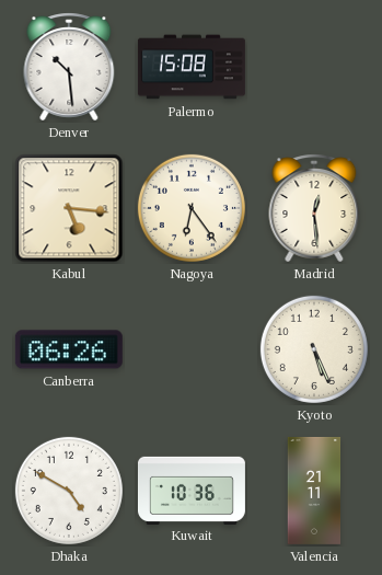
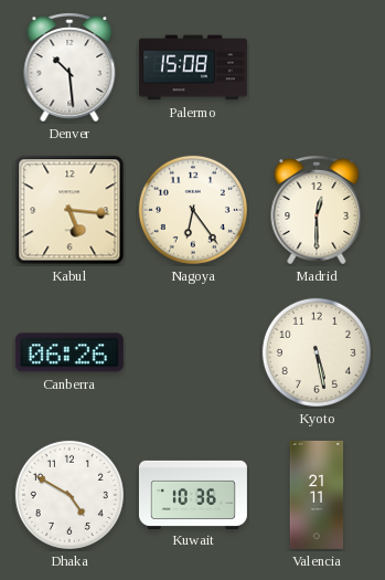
Madrid: 12:29 -> 12:30 (317, 210)
Kyoto: 5:26 -> 5:28 (317, 352)
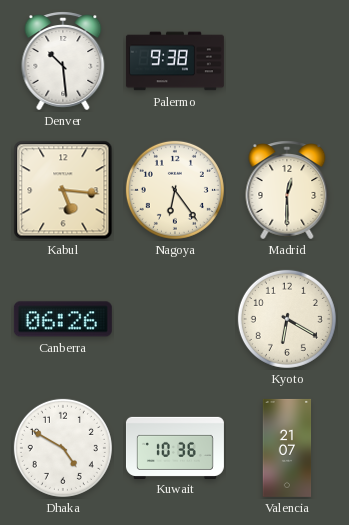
Palermo: 15:08 -> 9:38 (175, 61)
Kyoto: 5:28 -> 6:20 (287, 319)
Valencia: 21:11 -> 21:07 (287, 448)
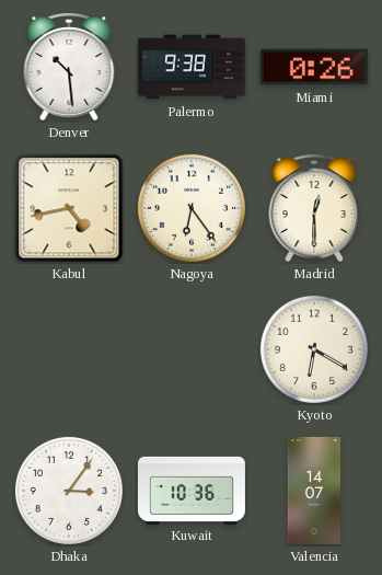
Miami: none -> 0:26 (314, 67)
Kabul: 5:16 -> 4:43 (69, 208)
Canberra: 06:26 -> none (63, 319)
Dhaka: 4:50 -> 3:06 (69, 491)
Valencia: 21:07 -> 14:07 (314, 491)
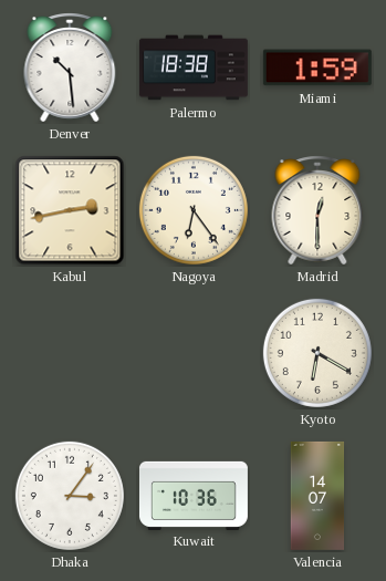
Palermo: 9:38 -> 18:38 (194, 68)
Miami: 0:26 -> 1:59 (317, 68)
Kabul: 4:43 -> 2:43 (70, 210)
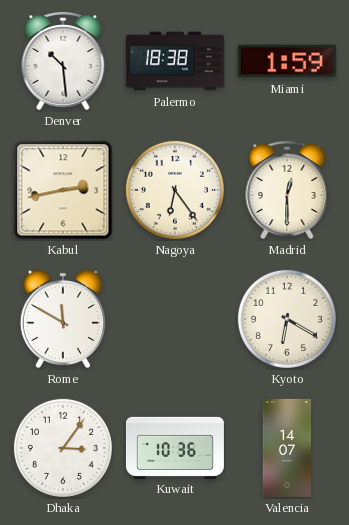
Rome: none -> 11:50 (63, 319)
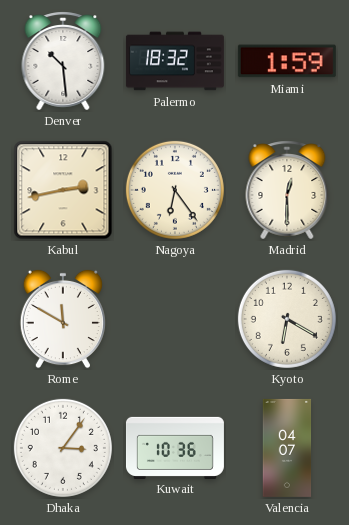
Palermo: 18:38 -> 18:32 (175, 61)
Valencia: 14:07 -> 04:07 (287, 448)
